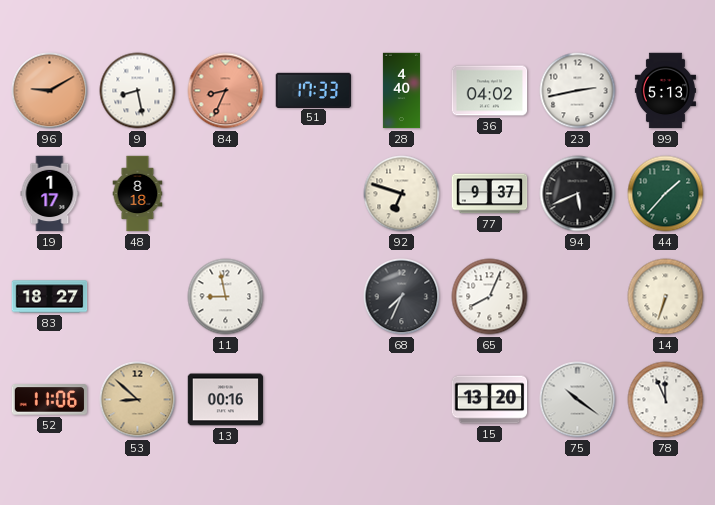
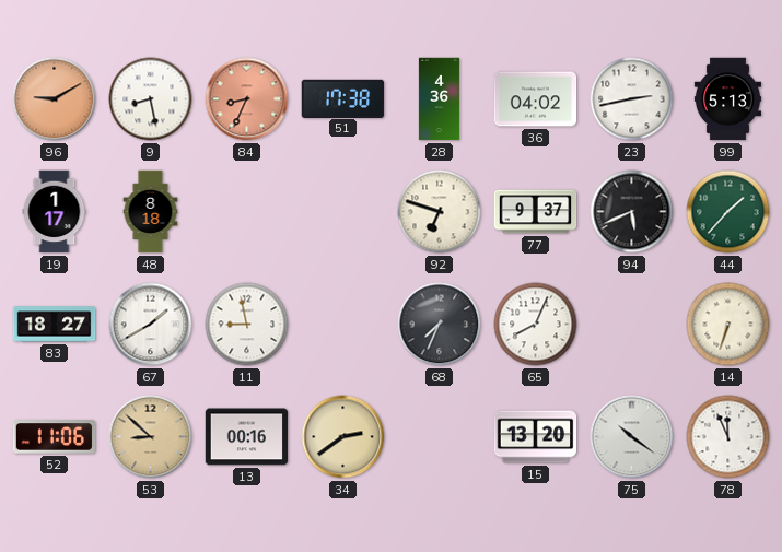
51: 17:33 -> 17:38 (343, 98)
28: 4:40 -> 4:36 (439, 99)
67: none -> 1:40 (151, 325)
34: none -> 2:39 (343, 437)
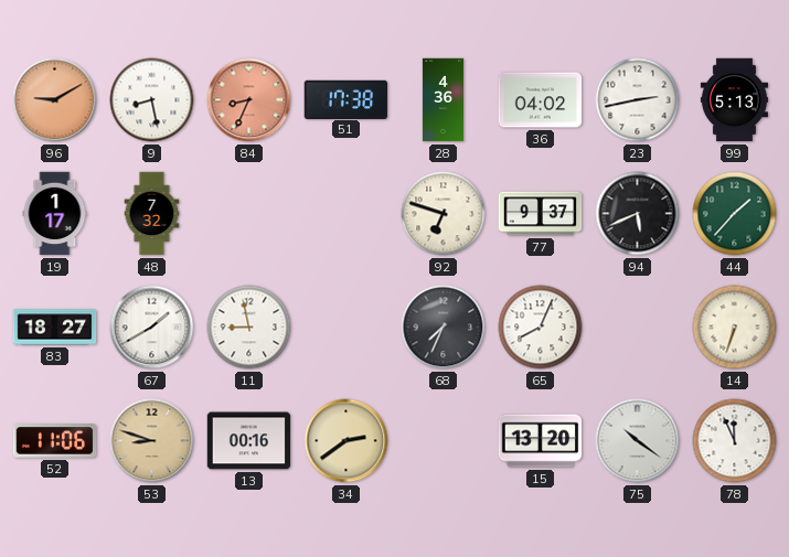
48: 8:18 -> 7:32 (152, 214)
53: 8:52 -> 8:48 (152, 441)
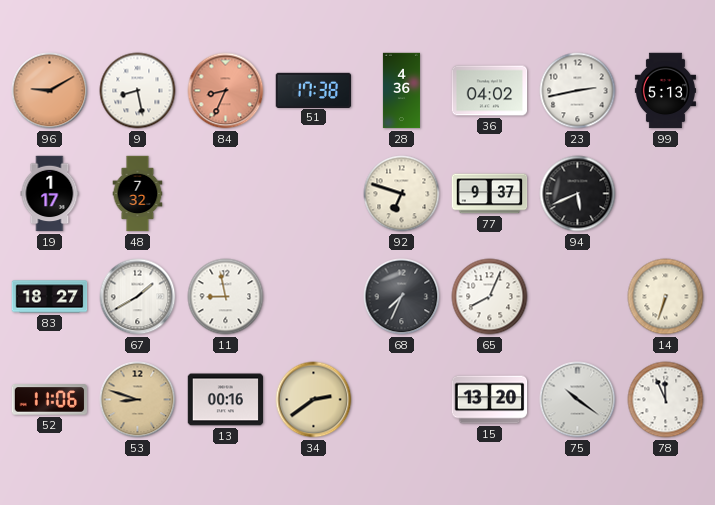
44: 1:37 -> none (735, 214)
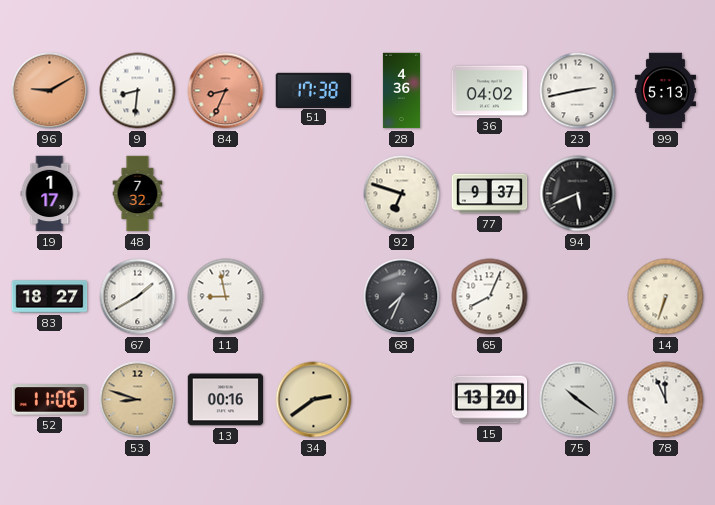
9: 8:28 -> 8:31 (138, 91)
